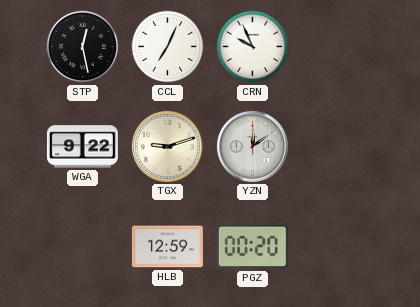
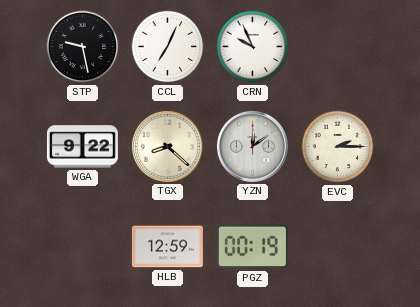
STP: 12:28 -> 9:28 (83, 47)
TGX: 9:12 -> 8:22 (167, 146)
EVC: none -> 2:15 (338, 147)
PGZ: 00:20 -> 00:19 (252, 247)
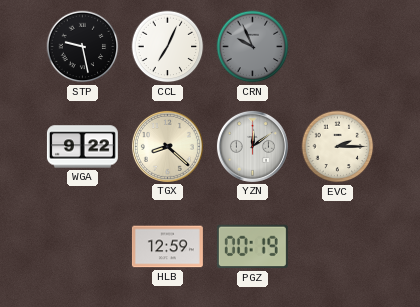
CRN dial: white -> grey (253, 47)
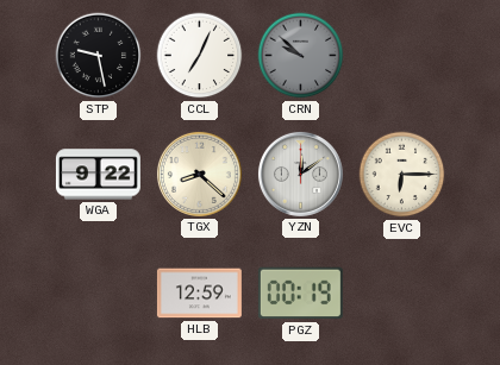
CRN: 9:56 -> 9:52 (301, 56)
EVC: 2:15 -> 6:15 (402, 175)
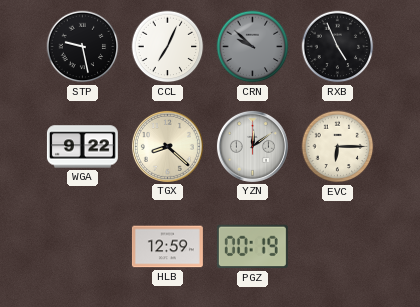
RXB: none -> 4:56 (338, 47)
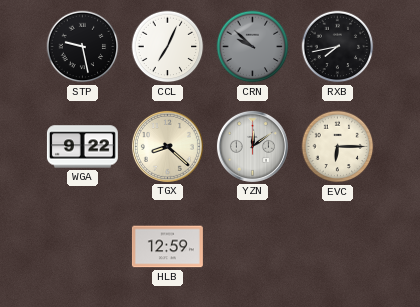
RXB: 4:56 -> 7:43 (338, 47)
PGZ: 00:19 -> none (252, 247)
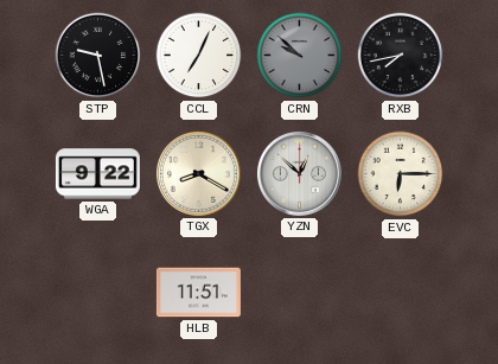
TGX: 8:22 -> 8:20 (198, 173)
YZN: 12:09 -> 12:52 (299, 173)
HLB: 12:59 -> 11:51 (198, 293)
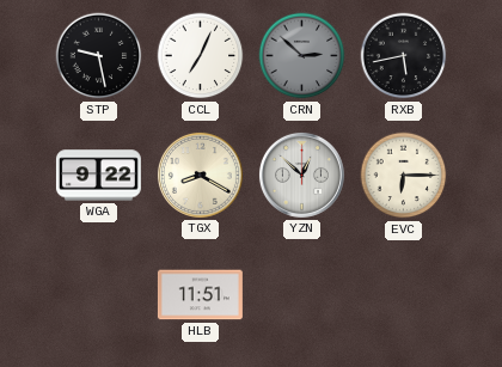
CRN: 9:52 -> 2:52 (302, 56)
RXB: 7:43 -> 5:43 (404, 56)
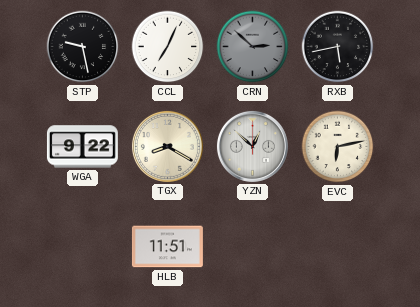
EVC: 6:15 -> 6:13 (338, 147)
